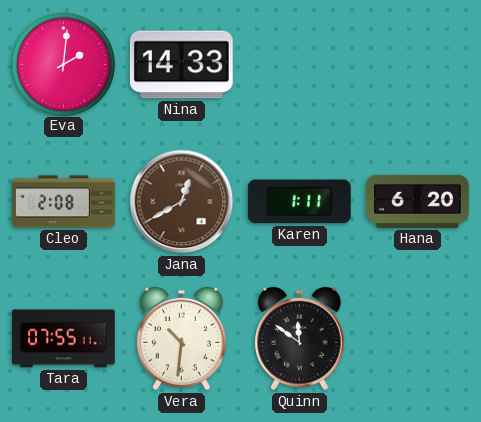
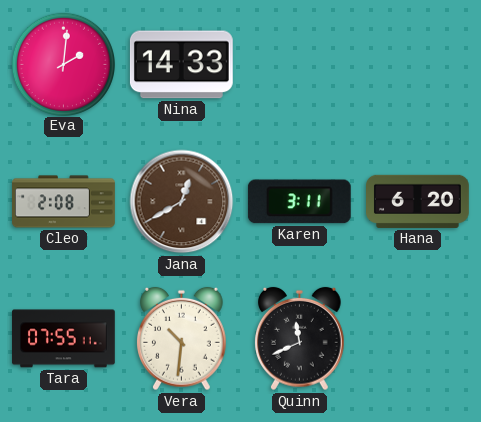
Karen: 1:11 -> 3:11 (299, 202)
Quinn: 11:51 -> 11:41 (300, 339)
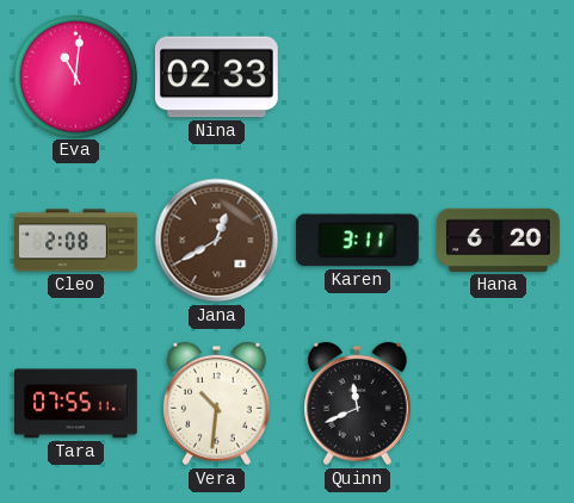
Eva: 2:01 -> 11:01 (75, 76)
Nina: 14:33 -> 02:33 (216, 77)
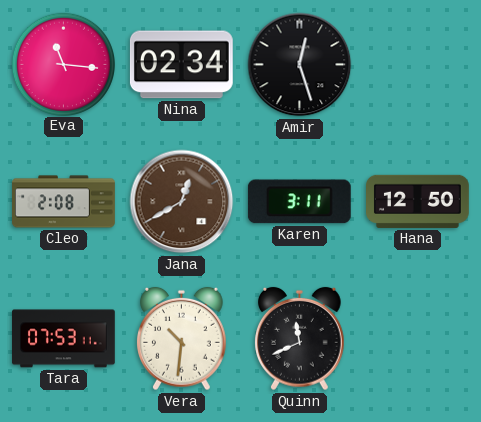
Eva: 11:01 -> 11:16 (63, 64)
Nina: 02:33 -> 02:34 (181, 65)
Amir: none -> 12:27 (300, 65)
Hana: 6:20 -> 12:50 (418, 201)
Tara: 07:55 -> 07:53 (64, 339)
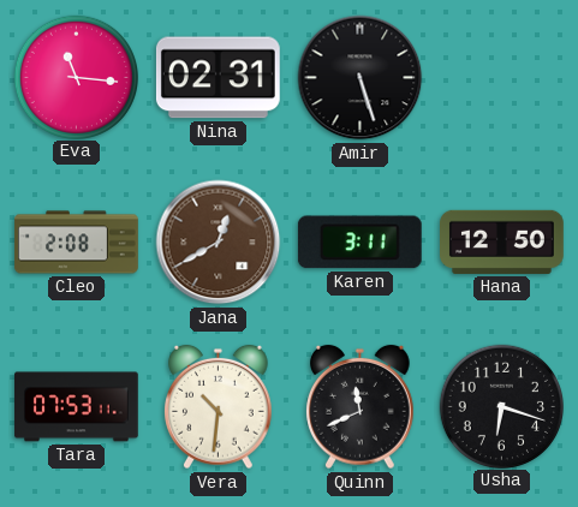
Nina: 02:34 -> 02:31 (218, 78)
Amir: 12:27 -> 5:27 (360, 78)
Usha: none -> 6:18 (501, 406)
